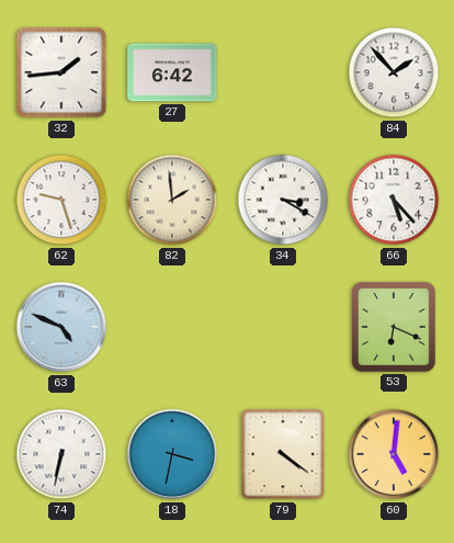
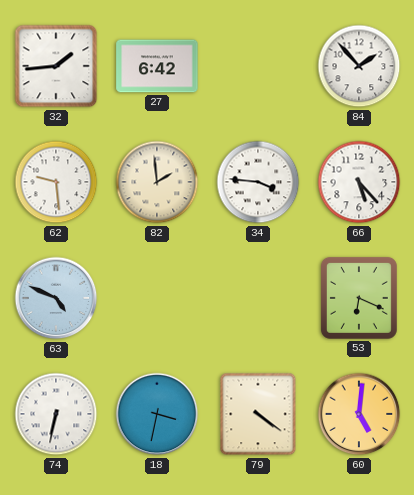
62: 9:27 -> 9:29 (56, 182)
34: 3:20 -> 3:46 (258, 182)
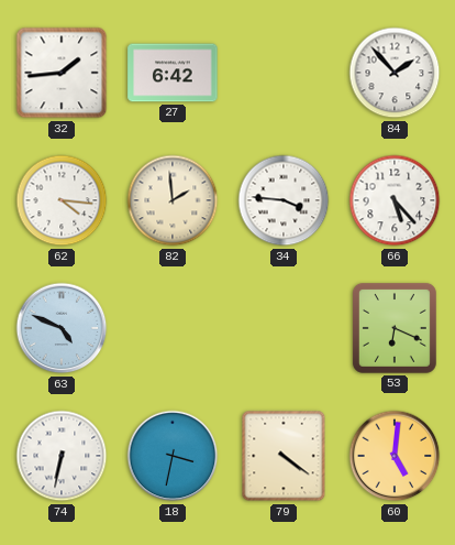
62: 9:29 -> 4:16 (62, 200)
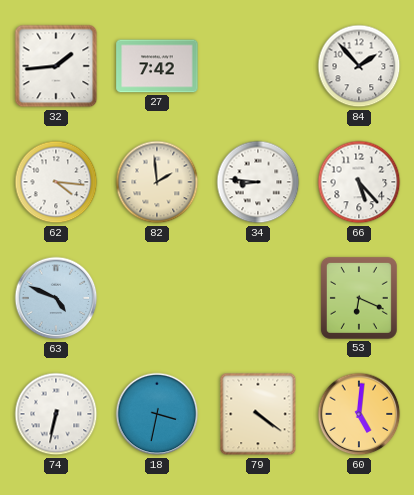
27: 6:42 -> 7:42 (157, 66)
34: 3:46 -> 8:46 (258, 182)
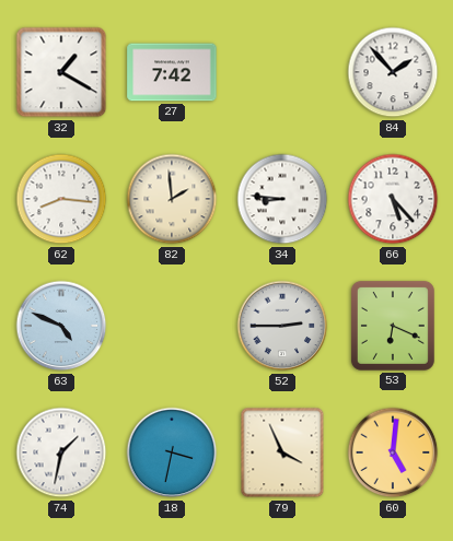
32: 1:44 -> 1:20 (61, 72)
62: 4:16 -> 8:16 (61, 199)
52: none -> 2:45 (282, 326)
74: 6:32 -> 1:32 (61, 452)
79: 4:21 -> 3:56 (282, 452)
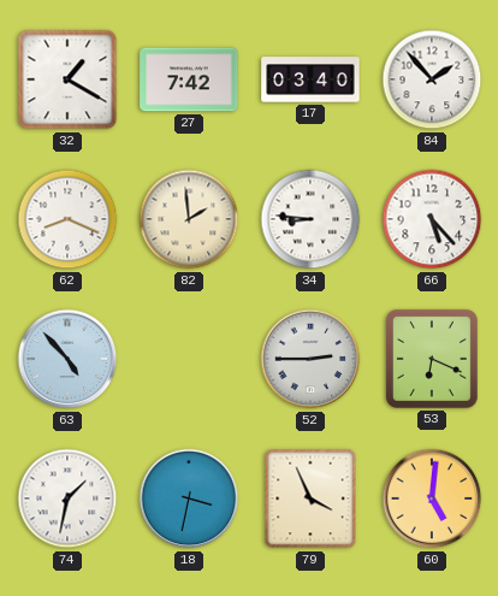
17: none -> 03:40 (310, 79)
62: 8:16 -> 8:19 (67, 219)
63: 4:49 -> 4:53 (67, 359)
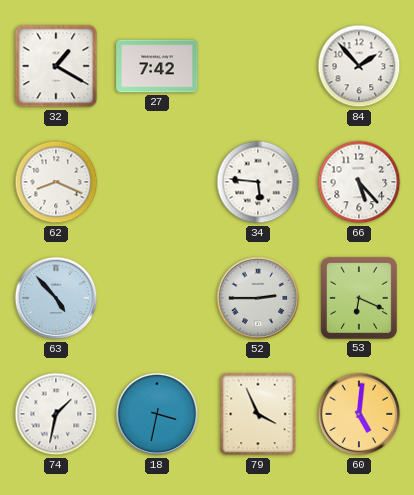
17: 03:40 -> none (310, 79)
82: 1:59 -> none (189, 219)
34: 8:46 -> 5:46 (258, 182)
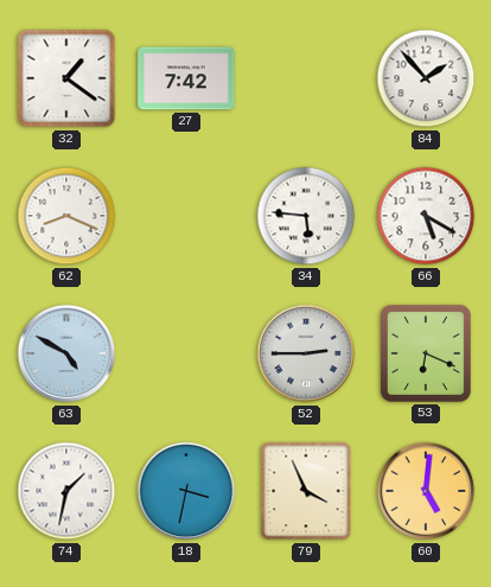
32: 1:20 -> 1:21 (66, 78)
66: 5:23 -> 5:20 (426, 216)
63: 4:53 -> 4:50 (66, 353)
